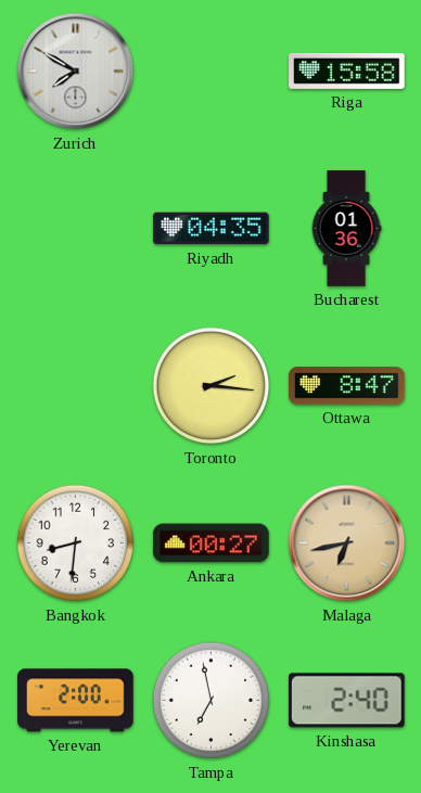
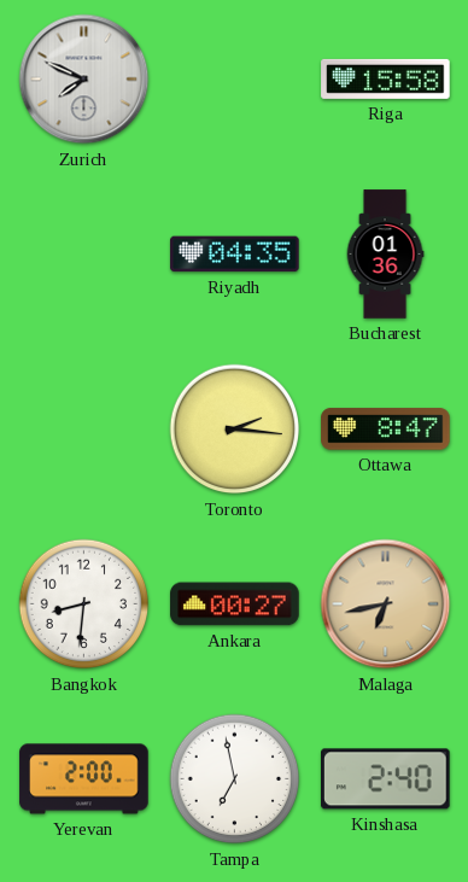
Zurich: 7:50 -> 7:49 (84, 80)
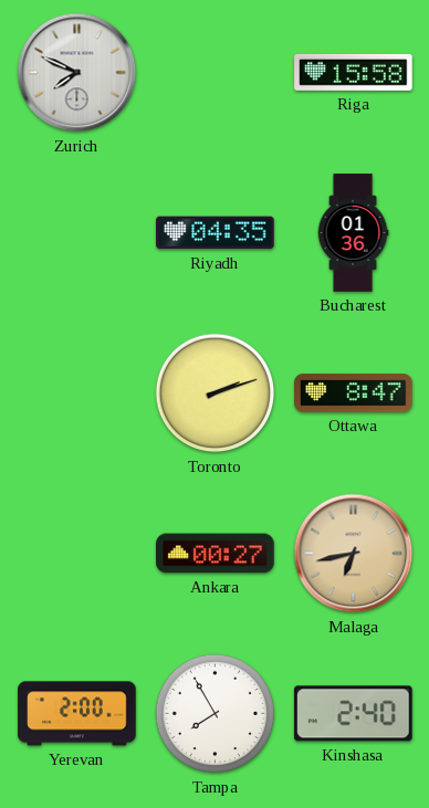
Toronto: 2:16 -> 2:12 (216, 393)
Bangkok: 8:31 -> none (84, 604)
Tampa: 6:58 -> 7:55 (216, 714)
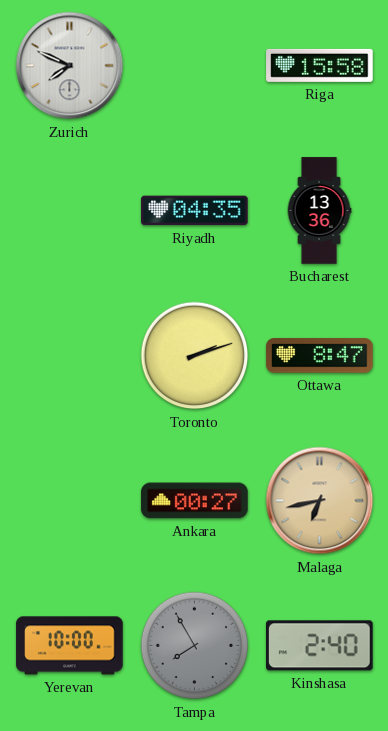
Bucharest: 01:36 -> 13:36 (319, 211)
Yerevan: 2:00 -> 10:00 (70, 646)
Tampa dial: white -> grey (195, 646)
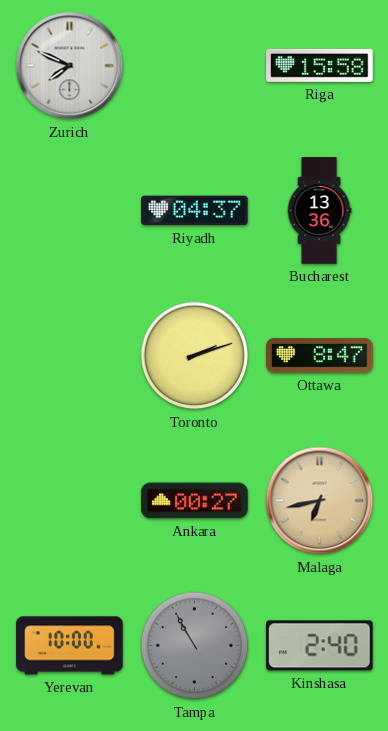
Riyadh: 04:35 -> 04:37 (195, 211)
Tampa: 7:55 -> 10:55 (195, 646)
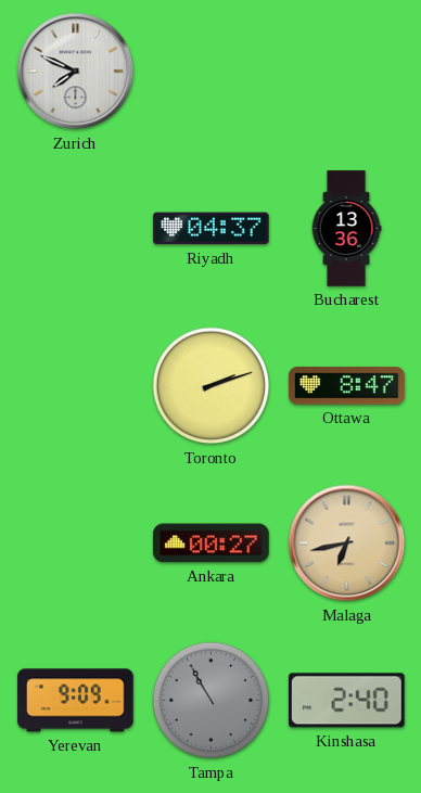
Riga: 15:58 -> none (320, 65)
Yerevan: 10:00 -> 9:09 (76, 701)
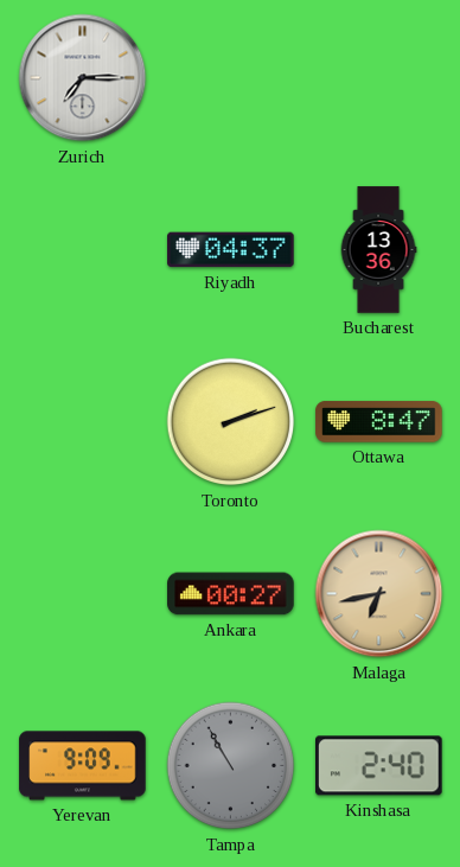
Zurich: 7:49 -> 7:15 (83, 78)
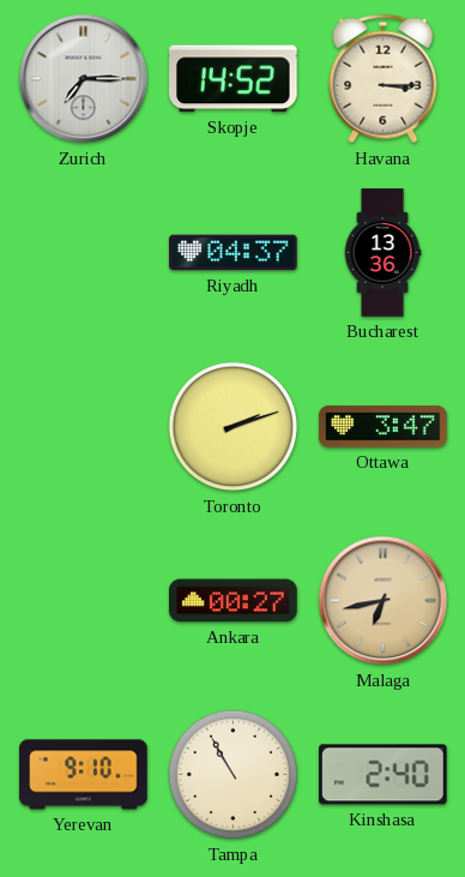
Skopje: none -> 14:52 (234, 79)
Havana: none -> 3:15 (384, 79)
Ottawa: 8:47 -> 3:47 (384, 427)
Yerevan: 9:09 -> 9:10 (84, 775)
Tampa dial: grey -> cream (234, 775)
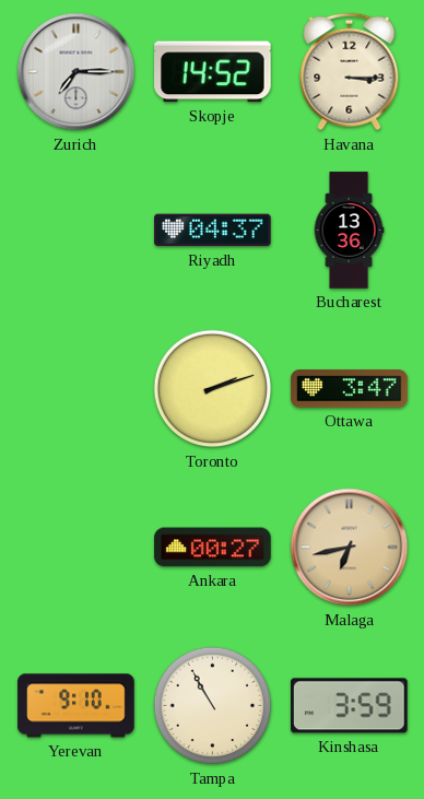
Kinshasa: 2:40 -> 3:59 (350, 706)
